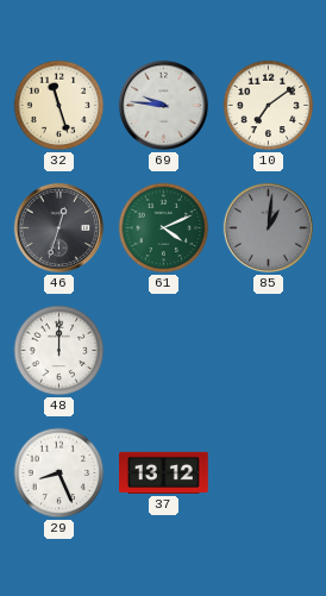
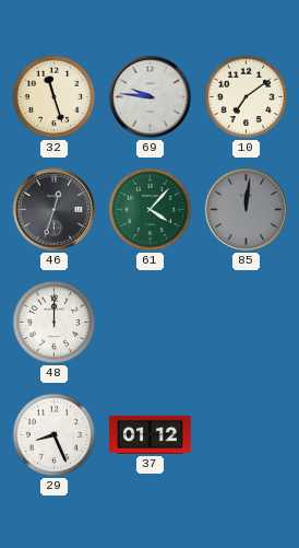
61: 4:11 -> 4:07 (151, 210)
85: 1:01 -> 12:01 (246, 209)
37: 13:12 -> 01:12 (151, 434)
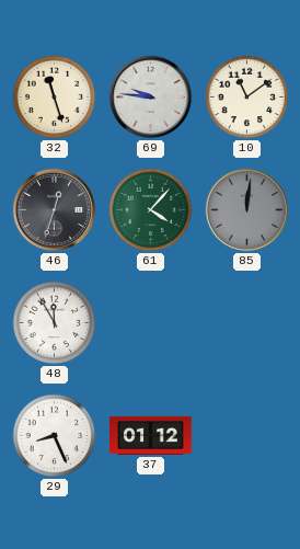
10: 7:09 -> 11:09 (247, 98)
48: 12:00 -> 11:55 (55, 323)
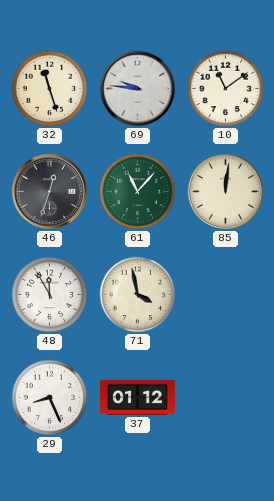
61: 4:07 -> 11:07 (138, 192)
85 dial: grey -> cream (225, 191)
71: none -> 3:58 (138, 295)
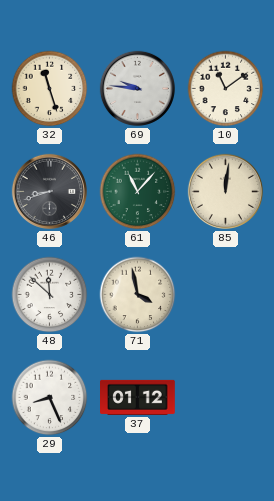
46: 12:33 -> 8:42 (49, 191)
48: 11:55 -> 11:52 (50, 295)
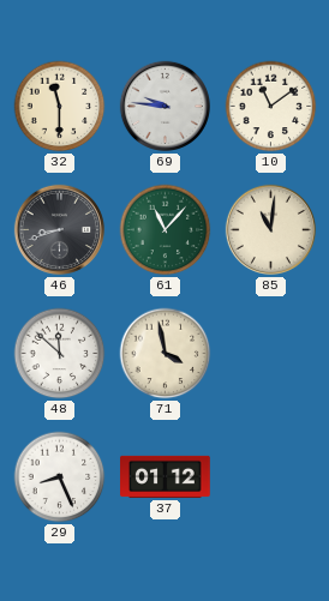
32: 11:27 -> 11:30 (60, 107)
85: 12:01 -> 11:01 (270, 229)
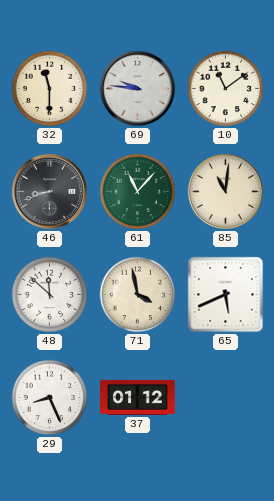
65: none -> 5:41 (226, 295)
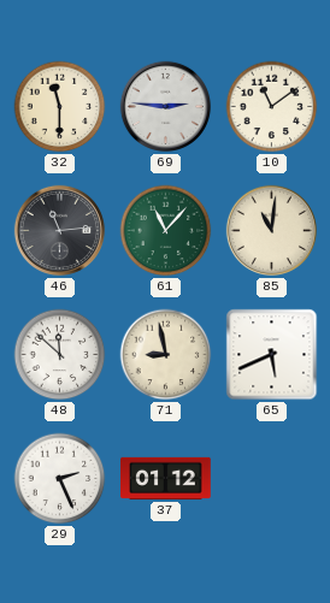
69: 9:46 -> 2:46 (165, 106)
46: 8:42 -> 11:14 (59, 230)
71: 3:58 -> 8:58 (166, 355)
29: 8:26 -> 2:26 (60, 479)
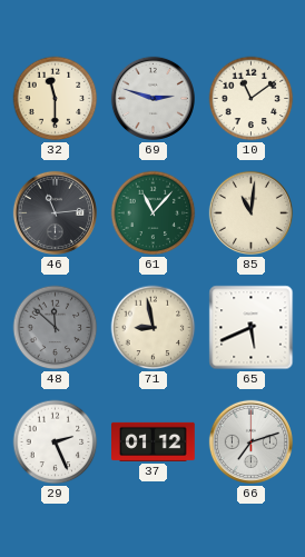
69: 2:46 -> 2:48 (152, 98)
48 dial: white -> grey (56, 328)
66: none -> 7:12 (250, 441)
